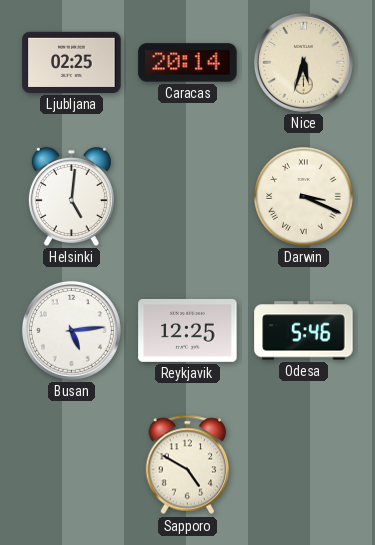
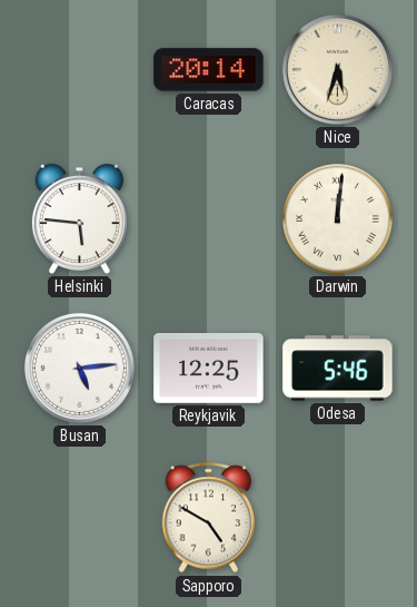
Ljubljana: 02:25 -> none (72, 62)
Helsinki: 5:01 -> 5:46 (79, 218)
Darwin: 3:19 -> 12:01 (338, 219)
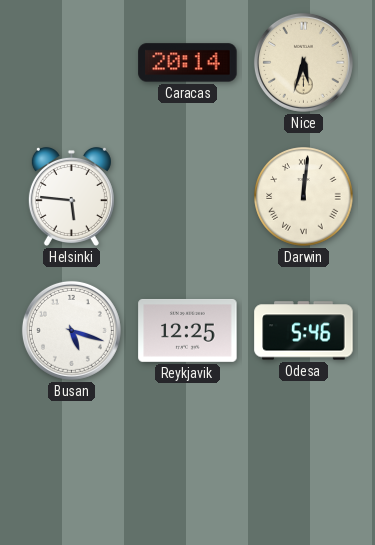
Busan: 5:14 -> 5:18 (71, 330)
Sapporo: 4:50 -> none (209, 518)
